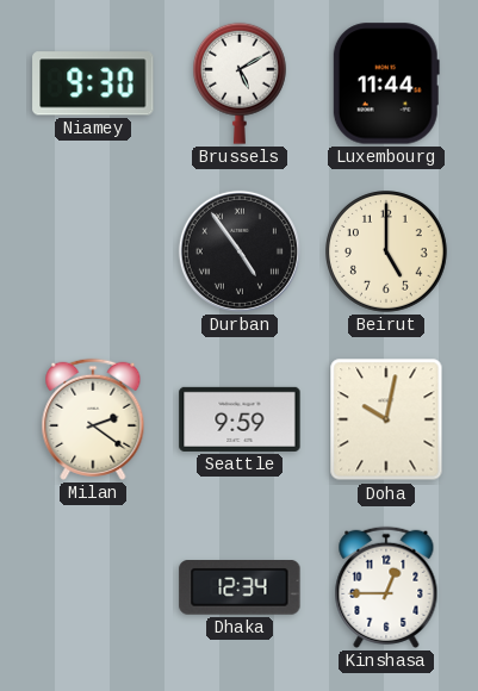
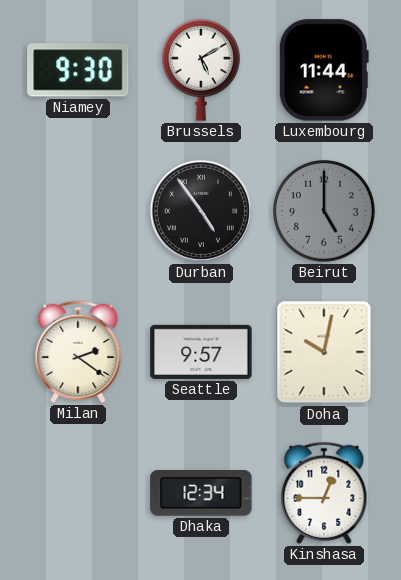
Beirut dial: cream -> grey (325, 212)
Seattle: 9:59 -> 9:57 (201, 352)
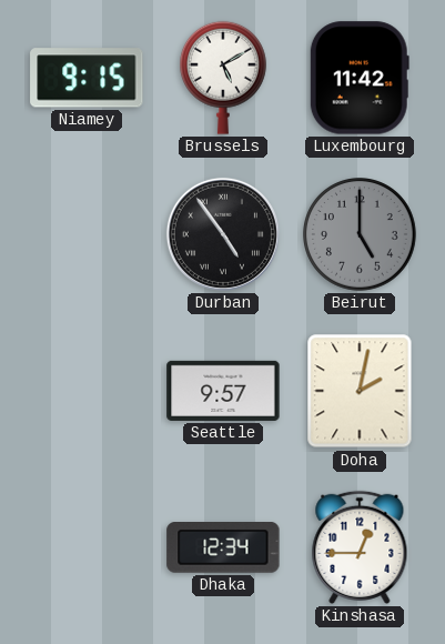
Niamey: 9:30 -> 9:15 (87, 78)
Luxembourg: 11:44 -> 11:42 (360, 78)
Milan: 2:21 -> none (78, 352)
Doha: 10:02 -> 2:02 (360, 391)
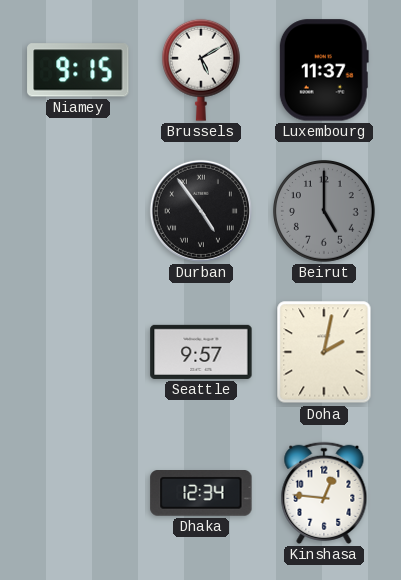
Luxembourg: 11:42 -> 11:37 (324, 70)
Kinshasa: 12:45 -> 12:46 (324, 493)
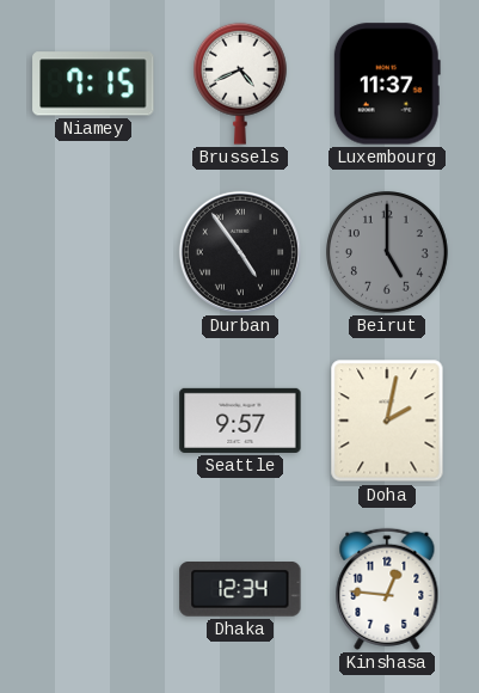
Niamey: 9:15 -> 7:15 (93, 84)
Brussels: 5:10 -> 4:41 (240, 84)
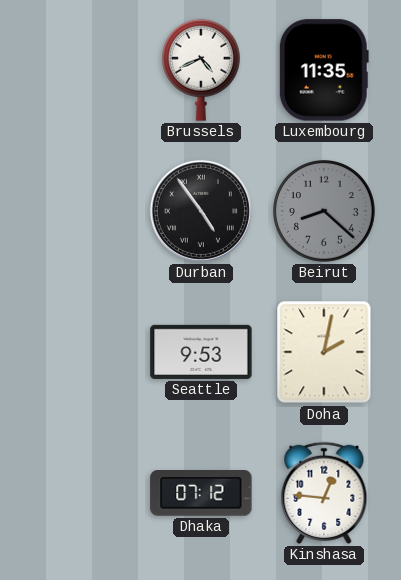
Niamey: 7:15 -> none (93, 84)
Luxembourg: 11:37 -> 11:35 (324, 70)
Beirut: 5:00 -> 8:22 (325, 212)
Seattle: 9:57 -> 9:53 (201, 352)
Dhaka: 12:34 -> 07:12 (201, 494)
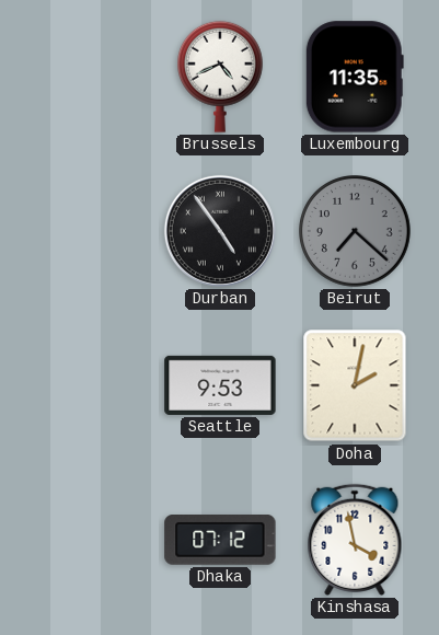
Beirut: 8:22 -> 7:22 (356, 232)
Kinshasa: 12:46 -> 3:58 (355, 540)
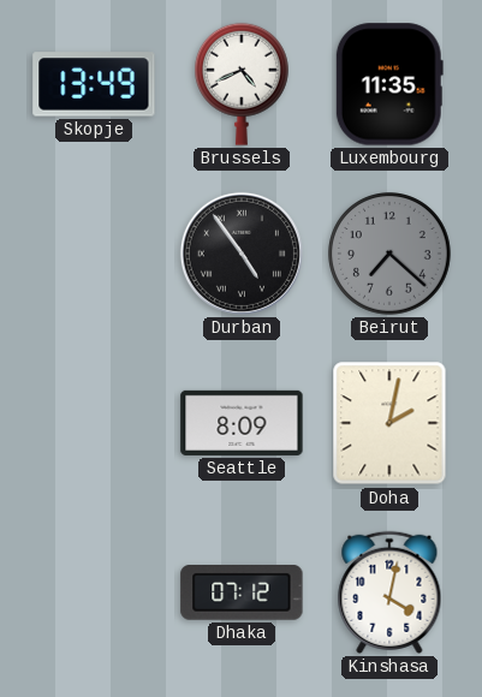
Skopje: none -> 13:49 (94, 84)
Seattle: 9:53 -> 8:09 (242, 423)
Kinshasa: 3:58 -> 4:02 (389, 592)
